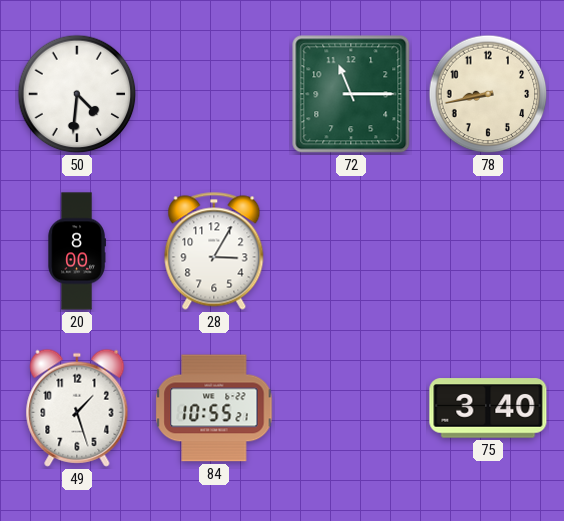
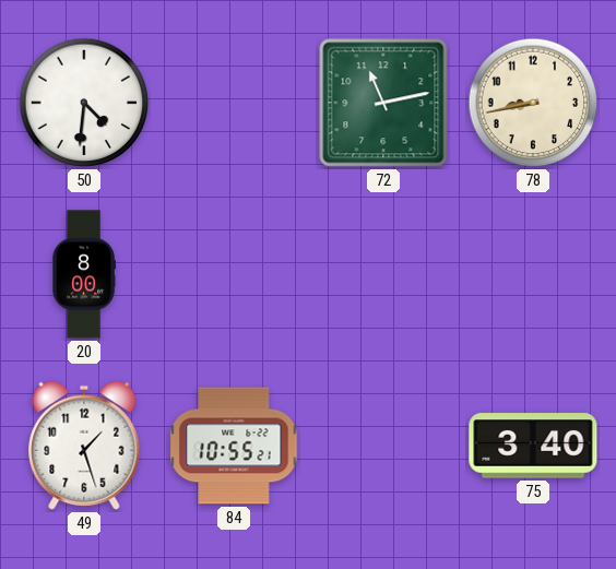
72: 11:15 -> 11:13 (383, 103)
28: 3:05 -> none (214, 251)
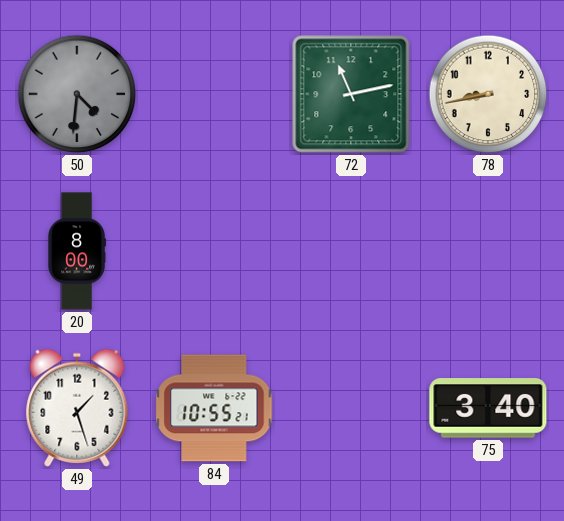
50 dial: white -> grey (77, 94)
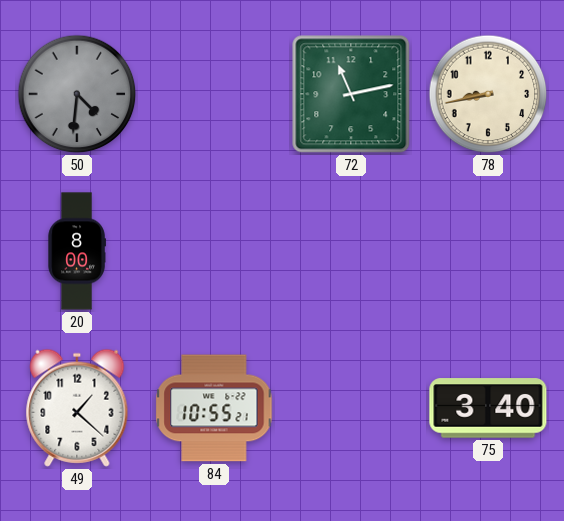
49: 1:27 -> 1:22 (77, 408)
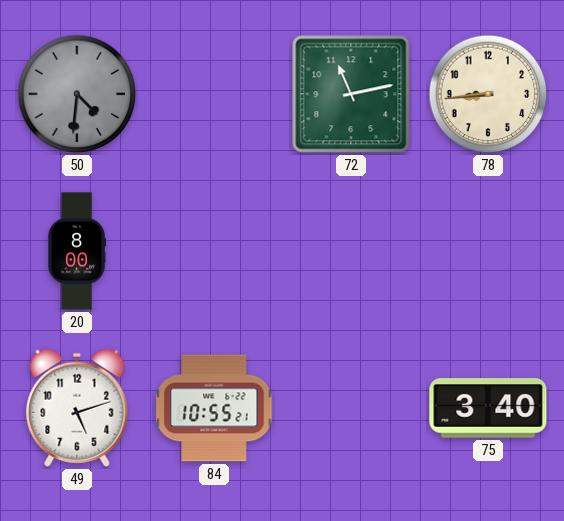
78: 8:43 -> 8:44 (488, 94)
49: 1:22 -> 5:12 (77, 408)
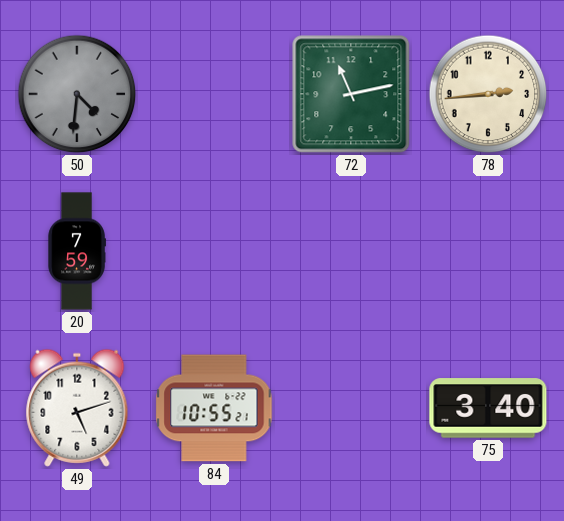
78: 8:44 -> 2:44 (488, 94)
20: 8:00 -> 7:59 (77, 251)
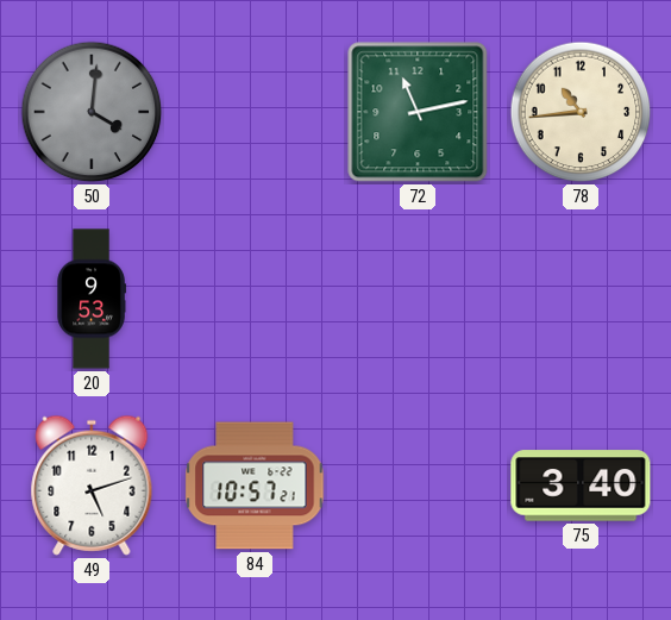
50: 4:31 -> 4:01 (92, 112)
78: 2:44 -> 10:44 (581, 112)
20: 7:59 -> 9:53 (92, 299)
84: 10:55 -> 10:57 (255, 486)
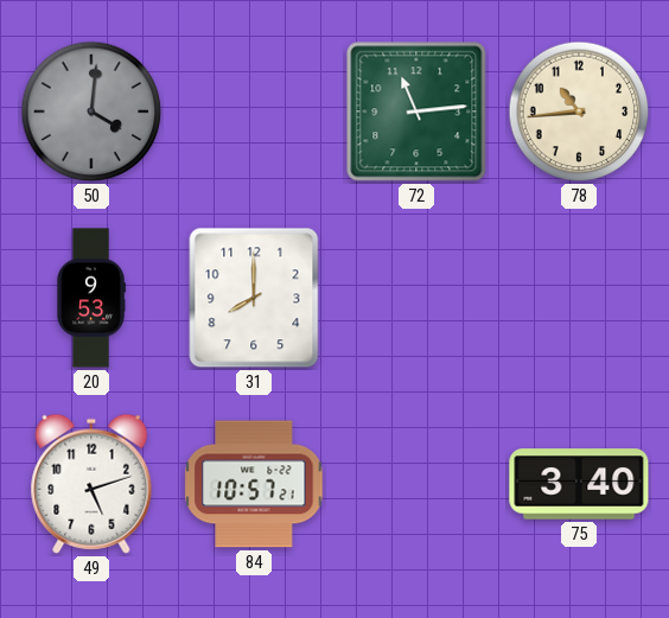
72: 11:13 -> 11:14 (416, 112)
31: none -> 8:00 (254, 298)
